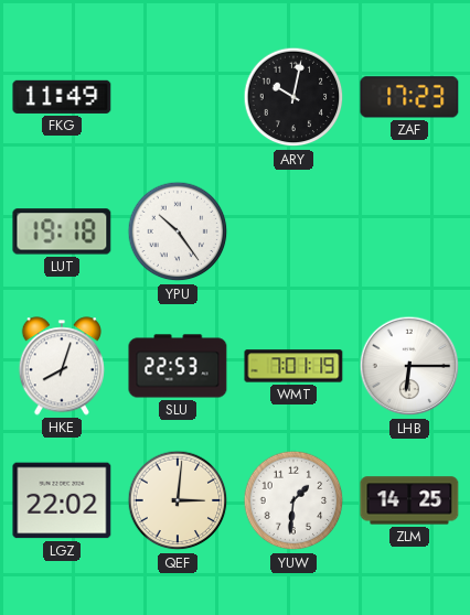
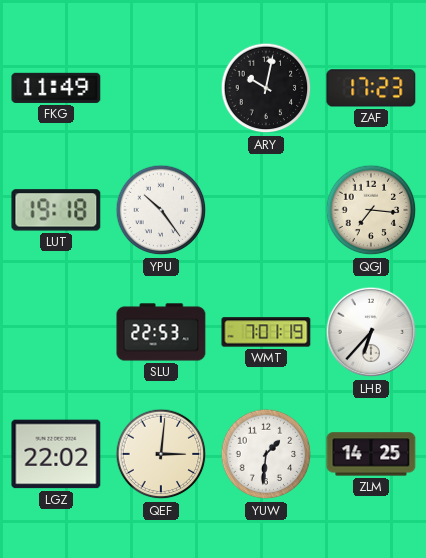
QGJ: none -> 7:16 (371, 210)
HKE: 8:03 -> none (61, 366)
LHB: 6:15 -> 6:37 (371, 332)
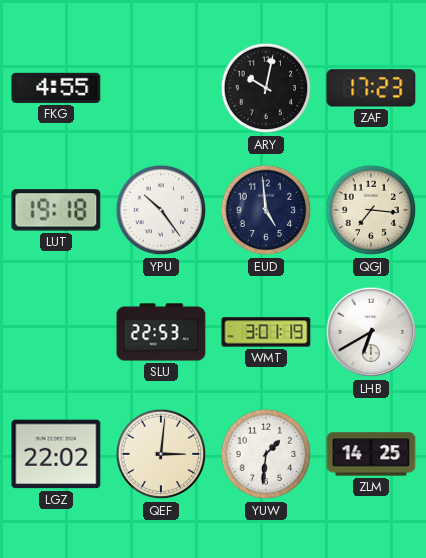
FKG: 11:49 -> 4:55 (56, 88)
EUD: none -> 4:59 (266, 210)
WMT: 7:01 -> 3:01 (266, 332)
LHB: 6:37 -> 6:40 (371, 332)
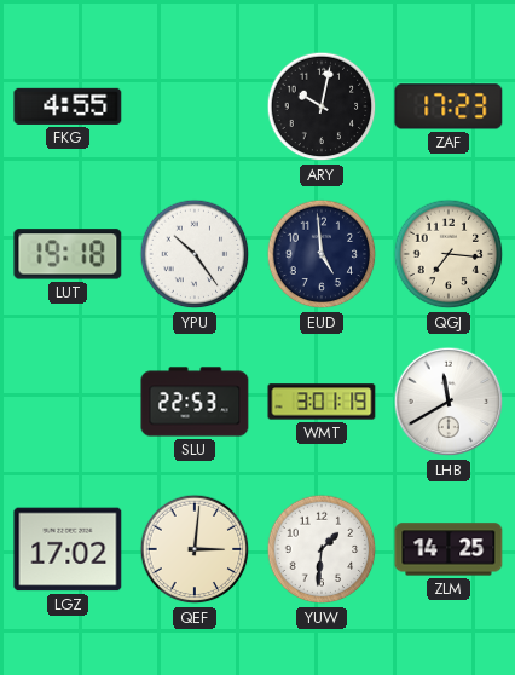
LHB: 6:40 -> 11:40 (449, 402)
LGZ: 22:02 -> 17:02 (68, 549)
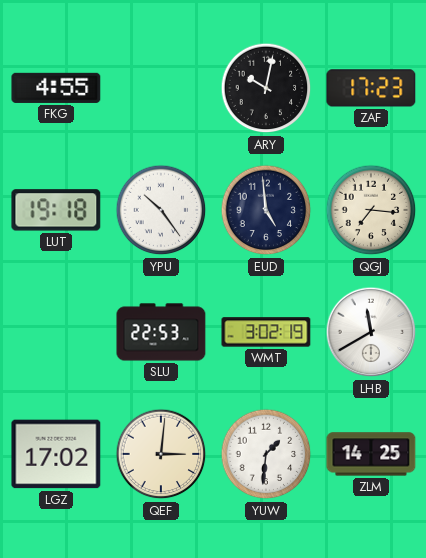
WMT: 3:01 -> 3:02 (266, 332)
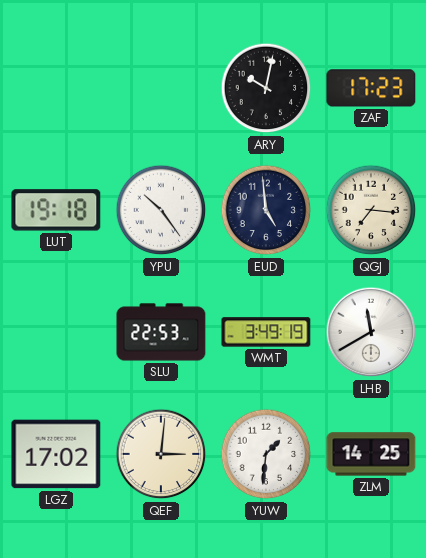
FKG: 4:55 -> none (56, 88)
WMT: 3:02 -> 3:49 (266, 332)
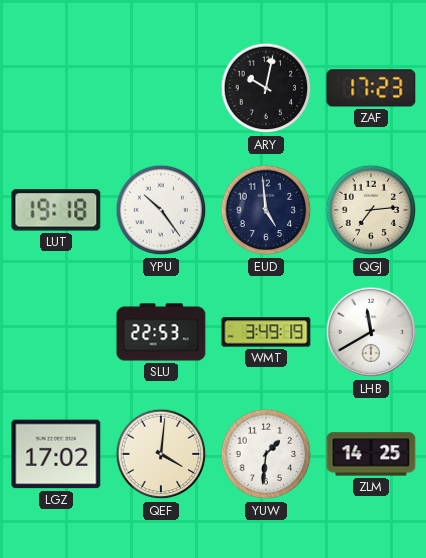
QGJ: 7:16 -> 7:14 (371, 210)
QEF: 3:01 -> 4:01 (161, 454)
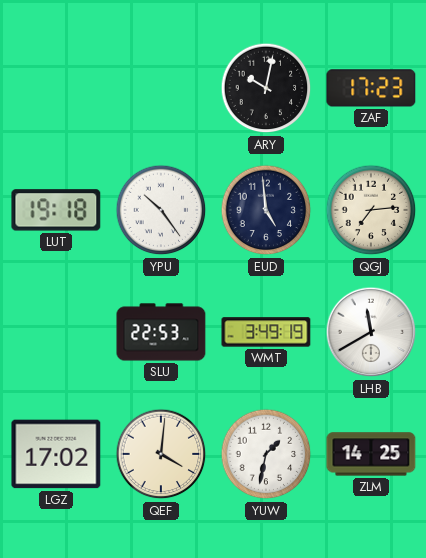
YUW: 1:31 -> 1:32 (266, 454)
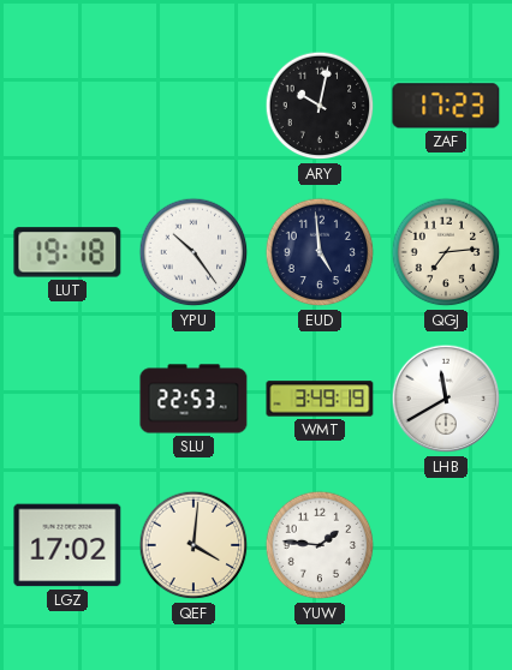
YUW: 1:32 -> 1:46 (320, 545)
ZLM: 14:25 -> none (371, 454)
